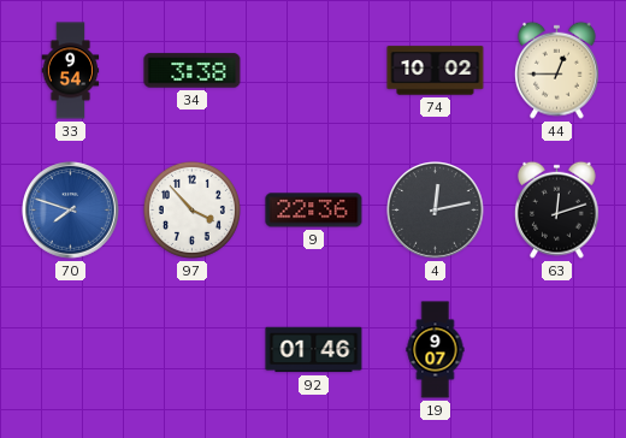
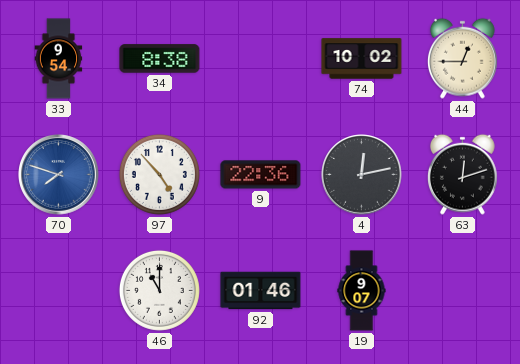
34: 3:38 -> 8:38 (160, 59)
97: 3:53 -> 4:53 (159, 174)
46: none -> 11:00 (159, 290)
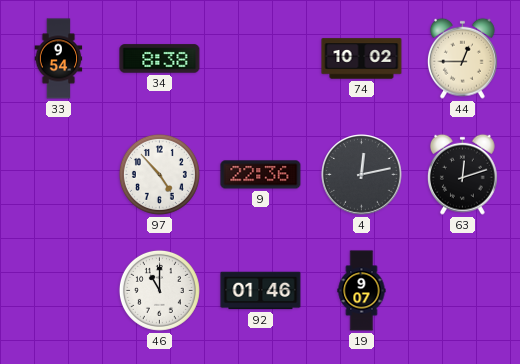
70: 7:48 -> none (59, 175)
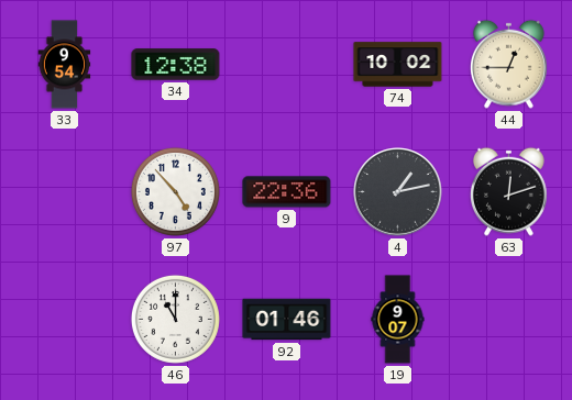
34: 8:38 -> 12:38 (176, 65)
4: 12:13 -> 1:13 (398, 192)
